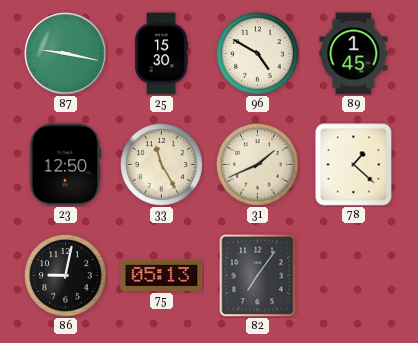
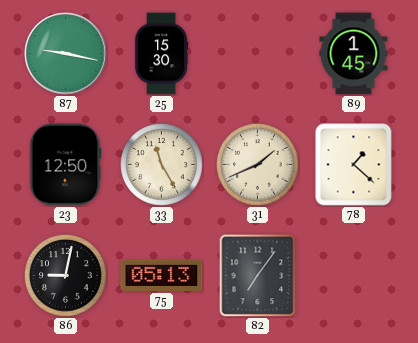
96: 4:50 -> none (258, 54)
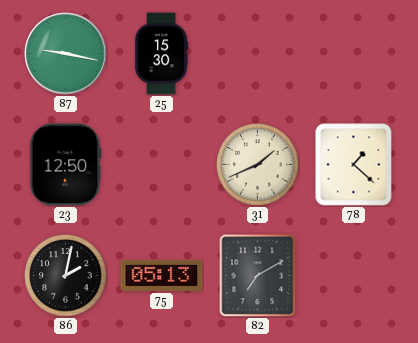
89: 1:45 -> none (354, 54)
33: 11:25 -> none (162, 165)
86: 9:02 -> 2:02 (66, 276)
82: 7:06 -> 7:10 (258, 275)
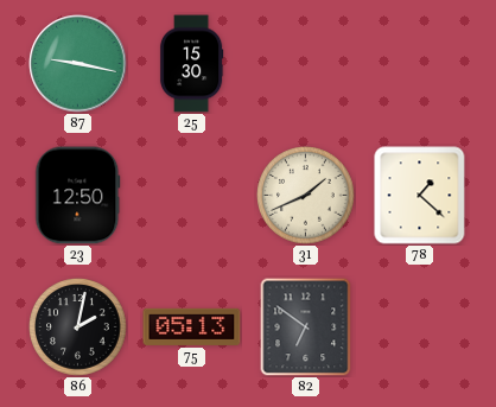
82: 7:10 -> 6:51 (306, 326)
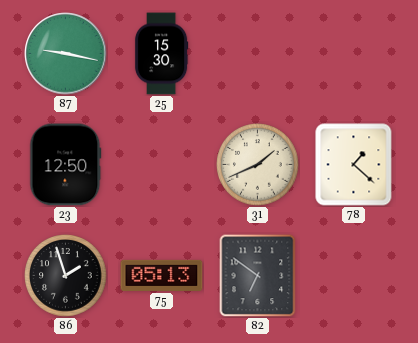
86: 2:02 -> 1:57 (66, 276)
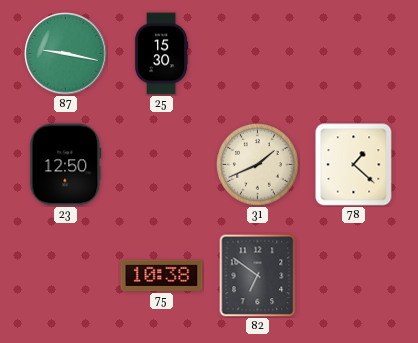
86: 1:57 -> none (66, 276)
75: 05:13 -> 10:38 (162, 275)
